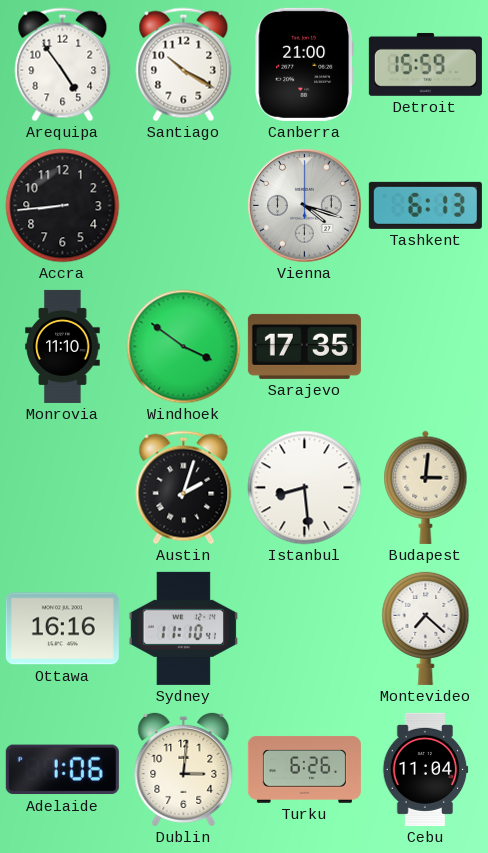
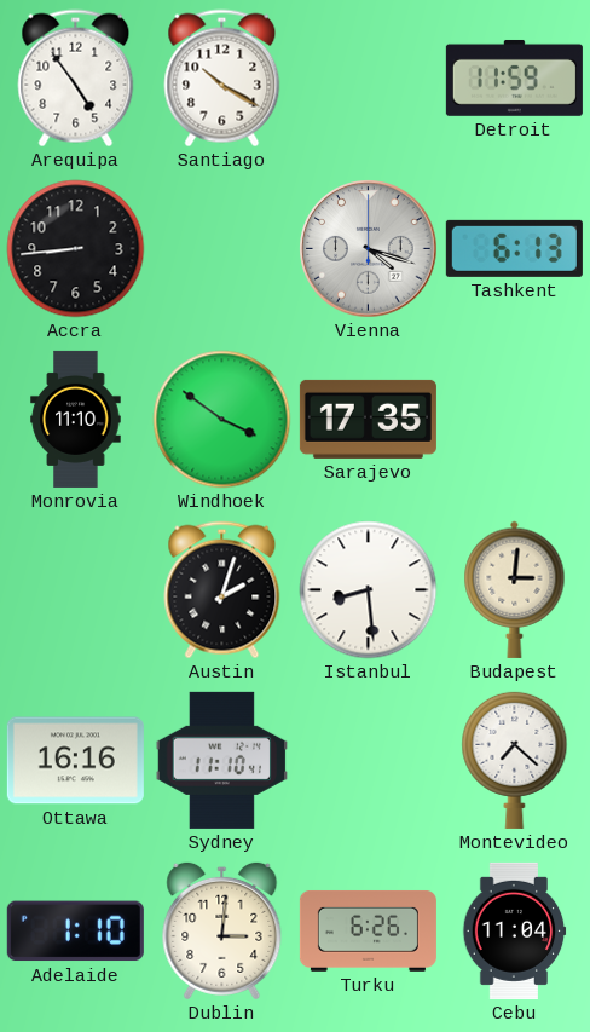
Canberra: 21:00 -> none (304, 64)
Detroit: 15:59 -> 11:59 (514, 77)
Adelaide: 1:06 -> 1:10 (75, 932)
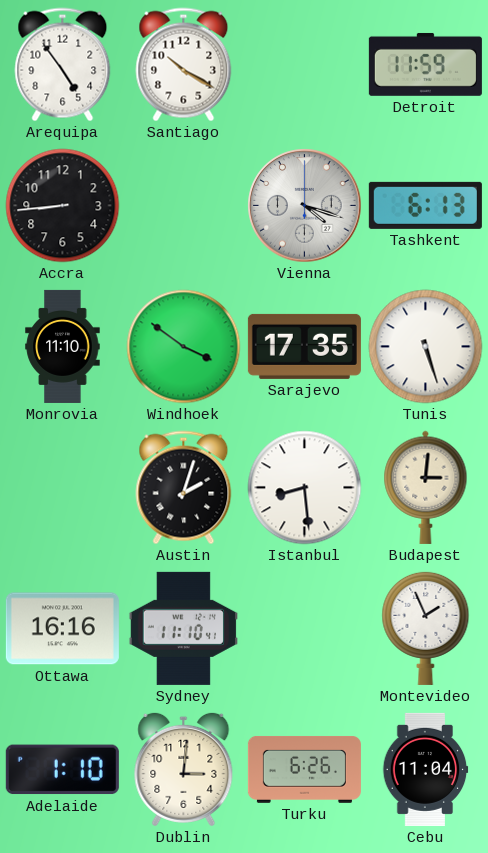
Tunis: none -> 5:27 (426, 347)
Montevideo: 7:22 -> 1:56 (426, 628)
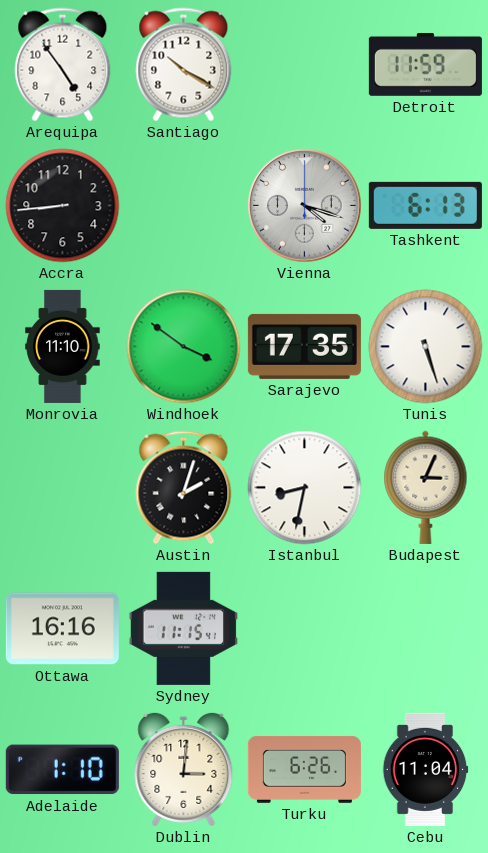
Istanbul: 8:29 -> 8:32 (305, 488)
Budapest: 3:01 -> 3:04 (426, 487)
Sydney: 11:10 -> 11:15 (183, 628)
Montevideo: 1:56 -> none (426, 628)
